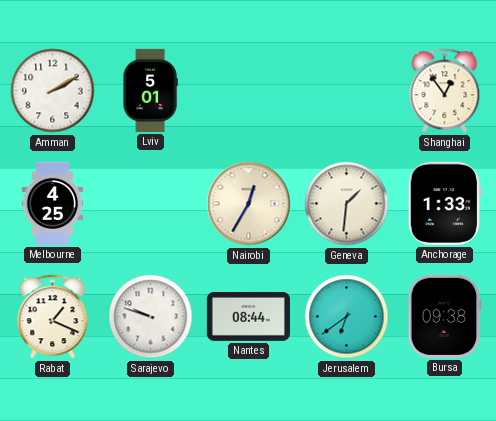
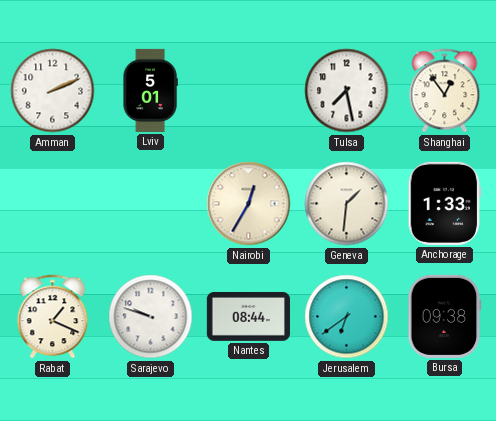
Amman: 2:10 -> 2:11 (53, 91)
Tulsa: none -> 7:28 (347, 91)
Melbourne: 4:25 -> none (53, 203)
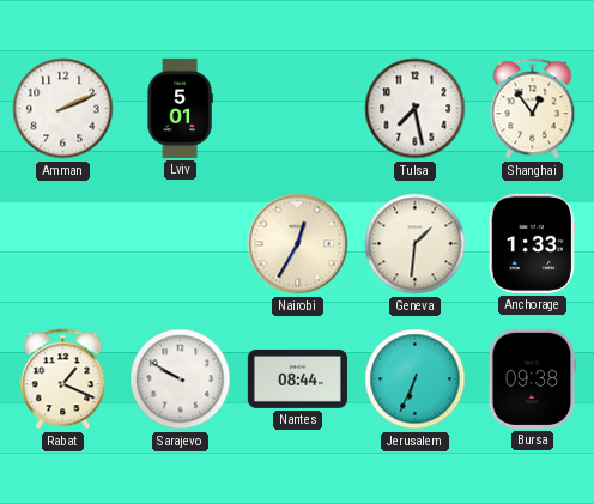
Sarajevo: 9:48 -> 9:50 (181, 379)
Jerusalem: 6:39 -> 6:34 (416, 379)
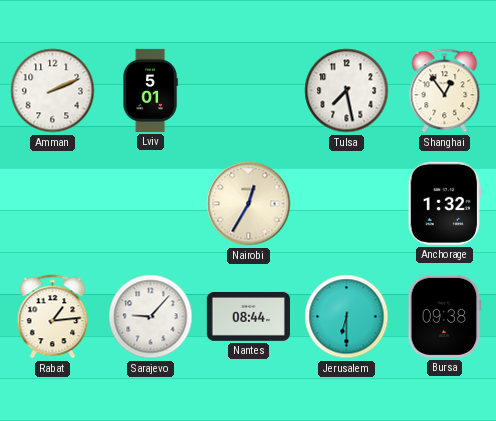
Geneva: 1:31 -> none (416, 244)
Anchorage: 1:33 -> 1:32 (444, 203)
Rabat: 1:19 -> 1:14 (53, 317)
Sarajevo: 9:50 -> 9:07 (151, 317)
Jerusalem: 6:34 -> 6:30 (347, 317)
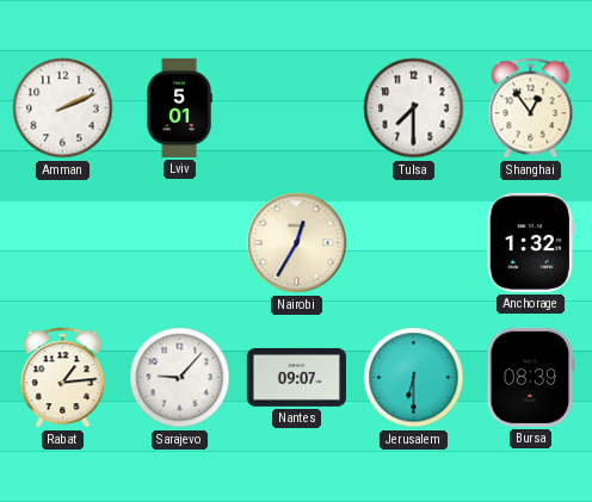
Tulsa: 7:28 -> 7:30 (414, 109)
Nantes: 08:44 -> 09:07 (296, 377)
Bursa: 09:38 -> 08:39 (531, 377)
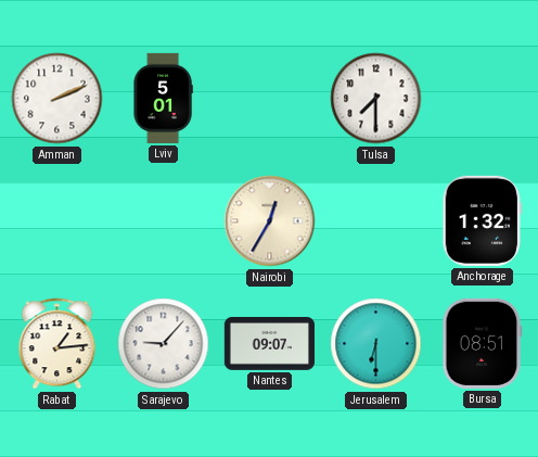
Shanghai: 12:54 -> none (531, 109)
Bursa: 08:39 -> 08:51 (483, 343)
